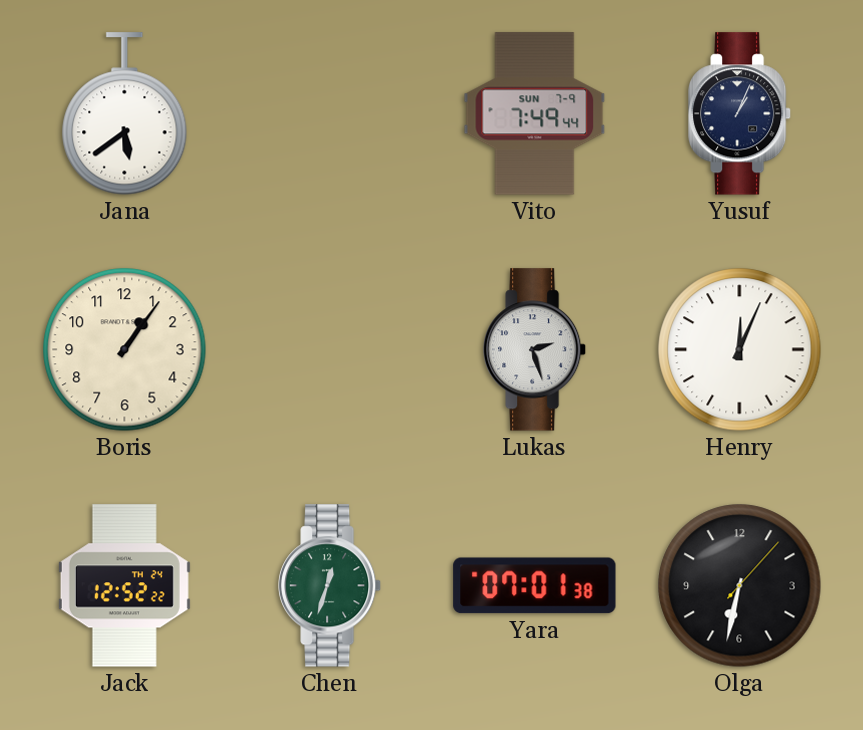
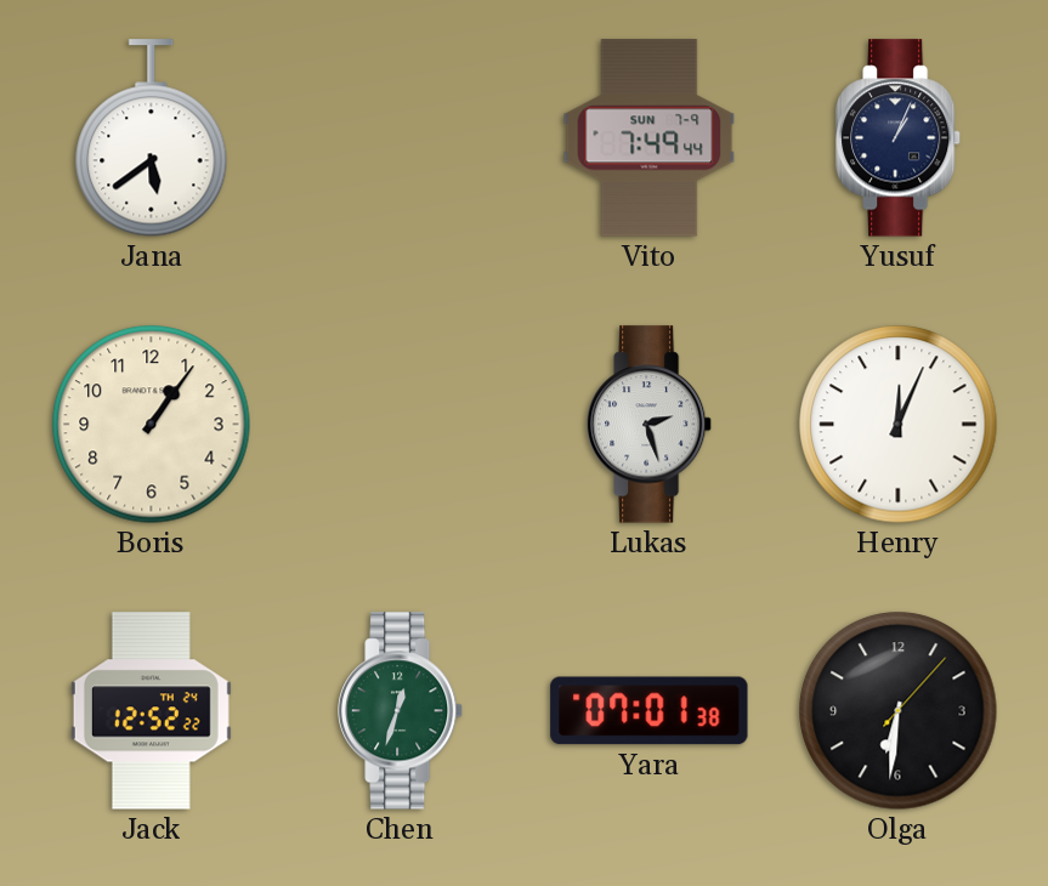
Olga: 6:32 -> 6:31 (899, 711)
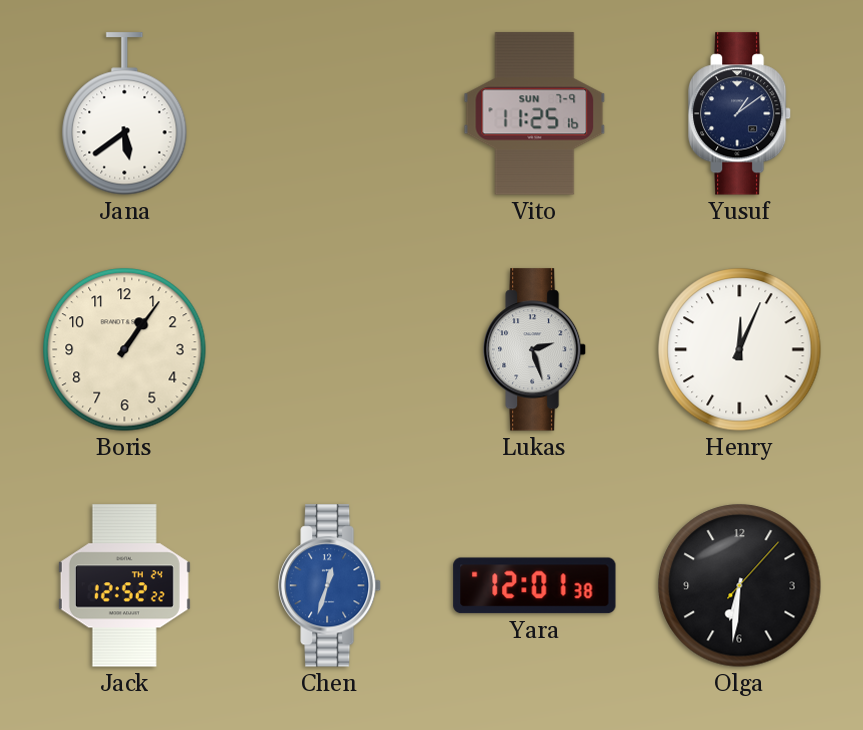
Vito: 7:49 -> 11:25 (535, 114)
Yusuf: 1:04 -> 1:09 (741, 114)
Chen dial: green -> blue (331, 586)
Yara: 07:01 -> 12:01 (535, 586)
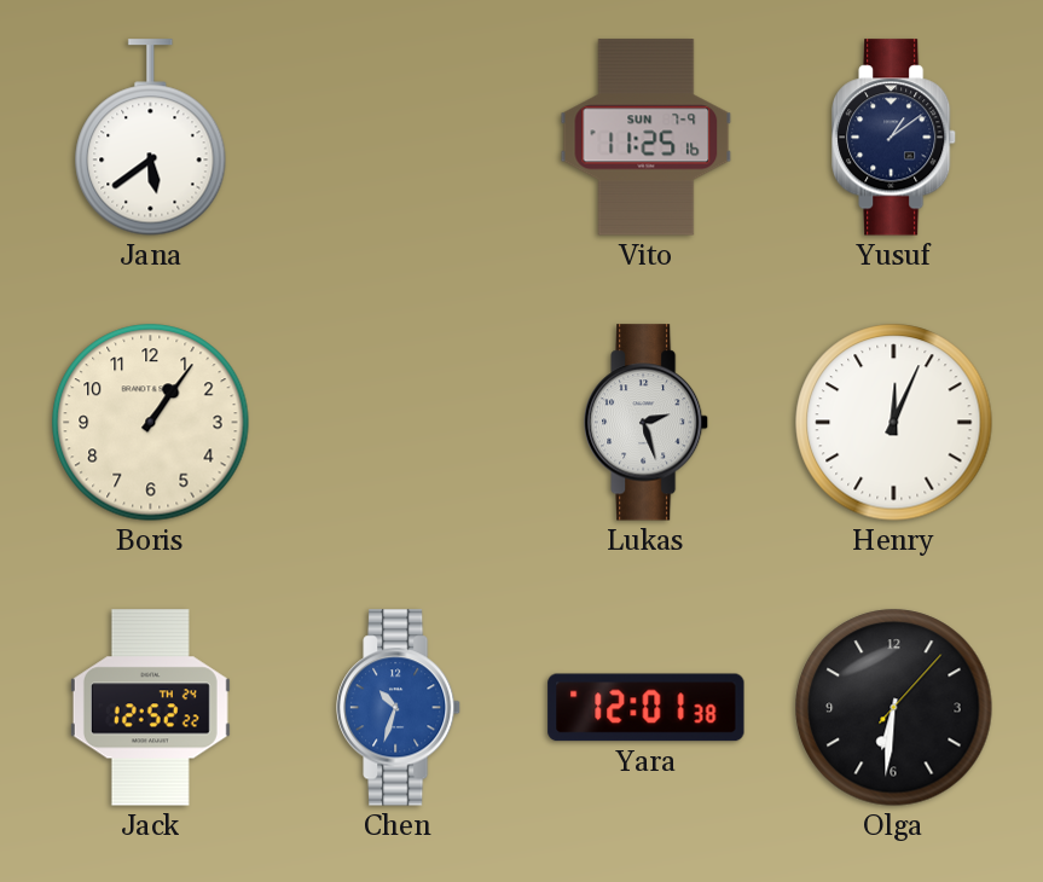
Chen: 12:33 -> 10:33 (400, 708)
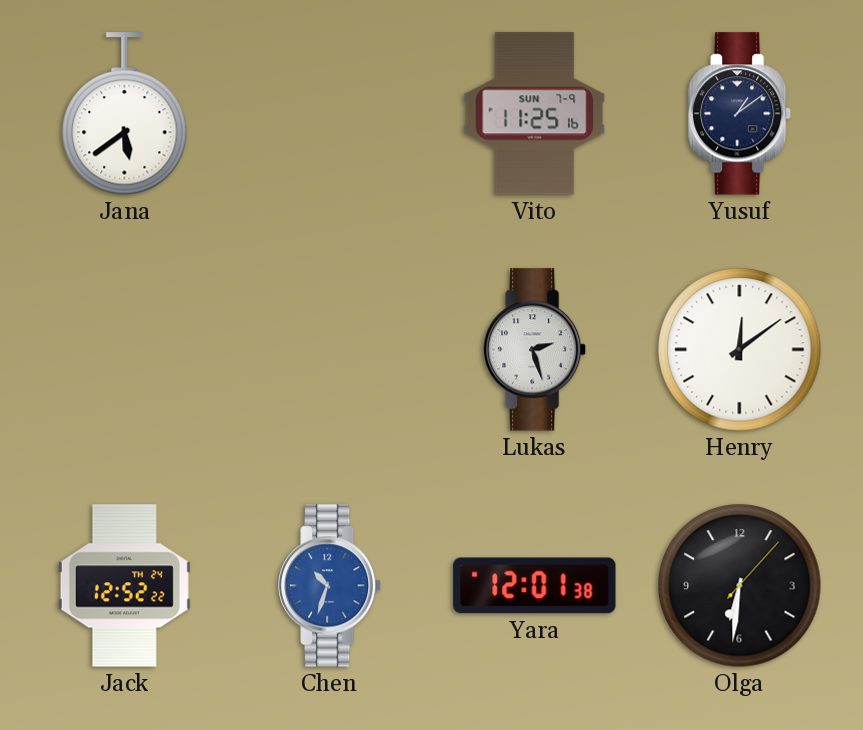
Boris: 1:06 -> none (151, 423)
Henry: 12:04 -> 12:09 (740, 350)
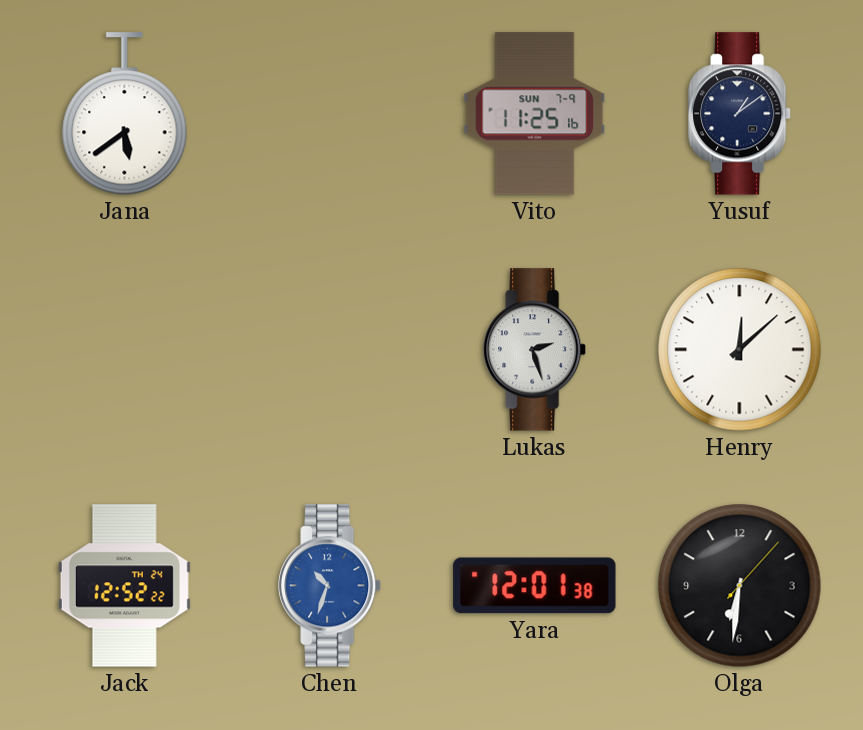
Henry: 12:09 -> 12:08 (740, 350)
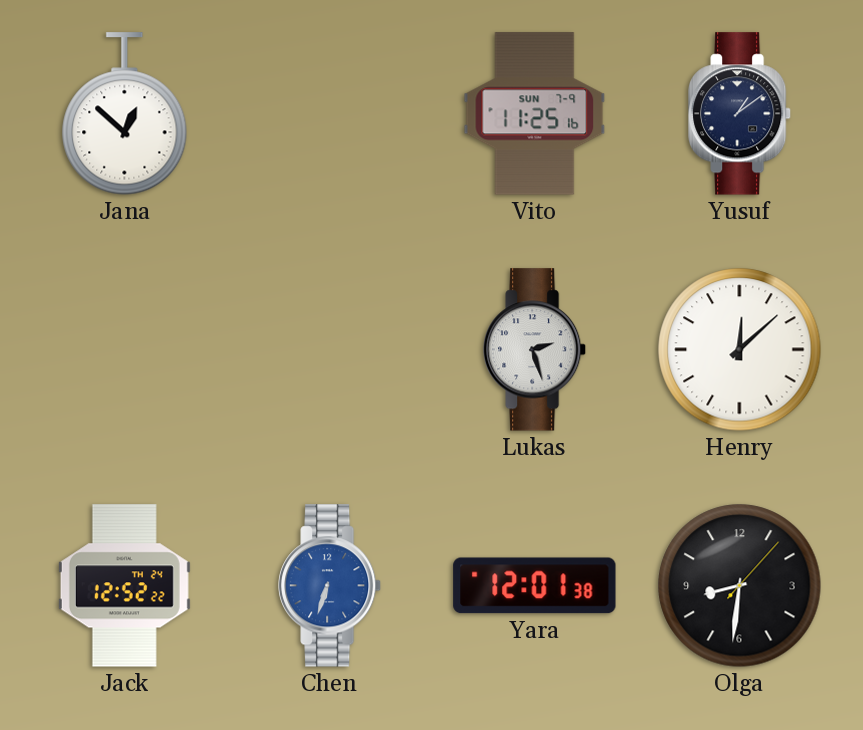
Jana: 5:39 -> 12:52 (125, 114)
Chen: 10:33 -> 6:33 (331, 586)
Olga: 6:31 -> 8:31 (740, 586)
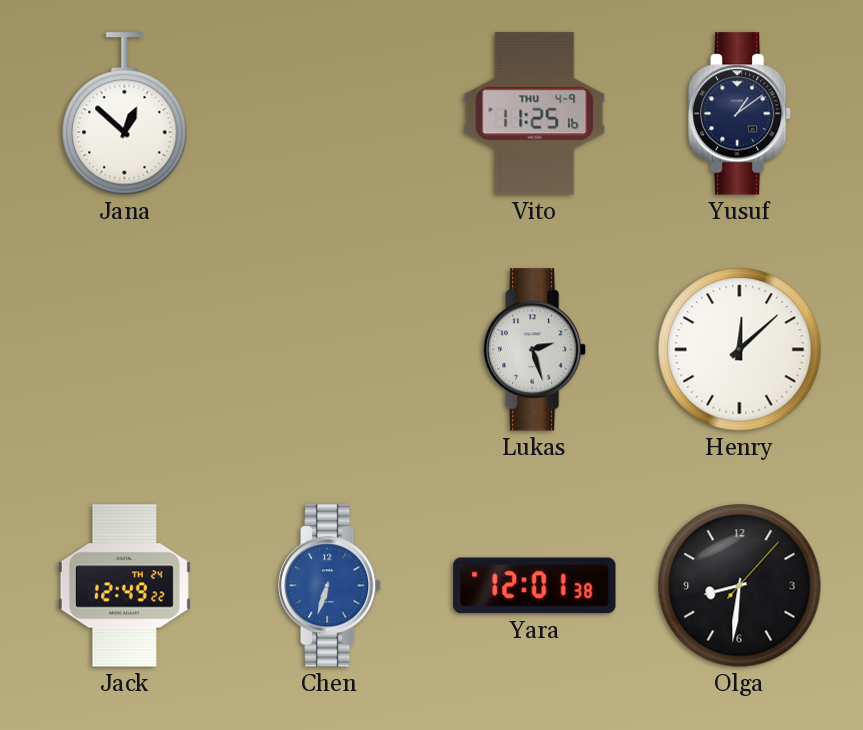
Vito date: SUN 7-9 -> THU 4-9 (535, 114)
Jack: 12:52 -> 12:49 (124, 586)
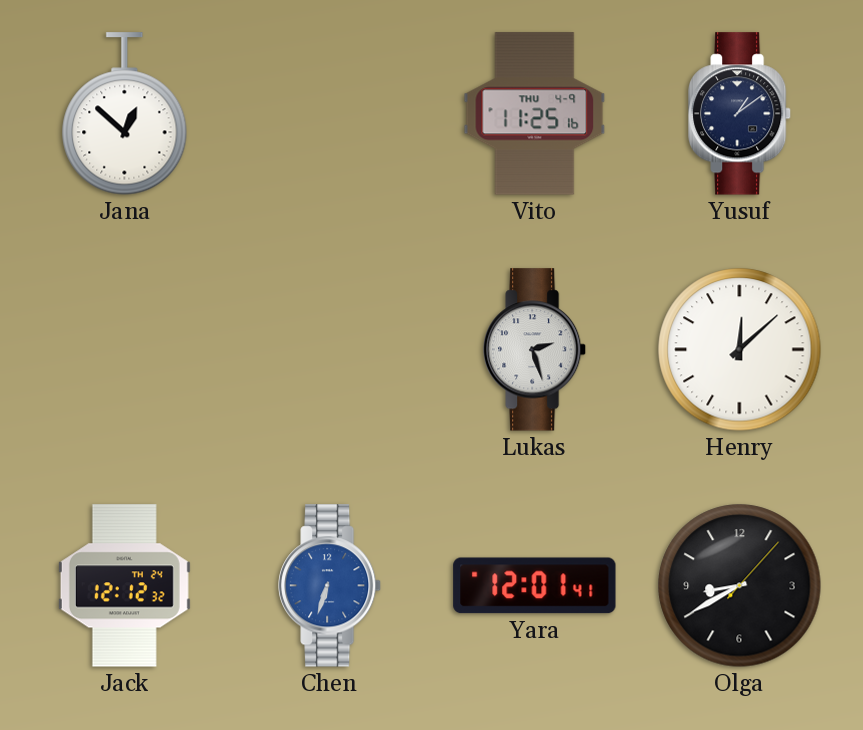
Jack: 12:49 -> 12:12 (124, 586)
Yara: 12:01:38 -> 12:01:41 (535, 586)
Olga: 8:31 -> 8:40 (740, 586)
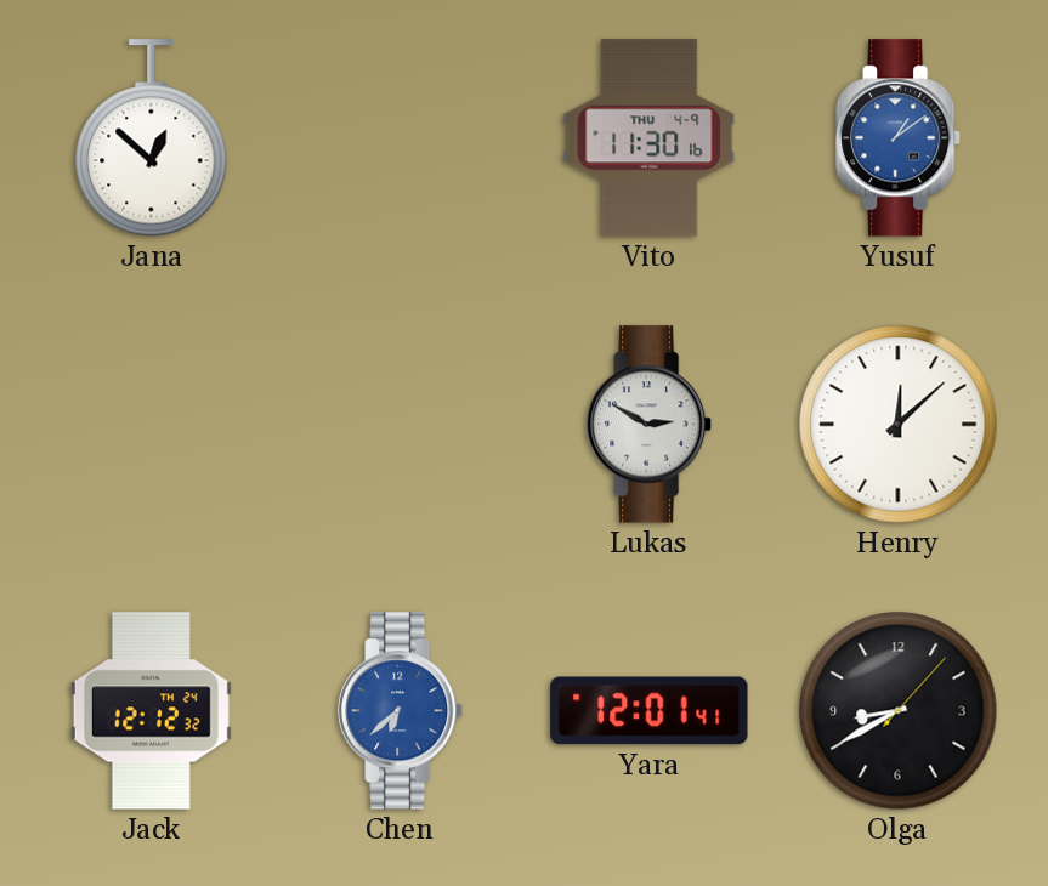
Vito: 11:25 -> 11:30 (650, 138)
Yusuf dial: navy -> blue (900, 138)
Lukas: 2:27 -> 2:50 (651, 425)
Chen: 6:33 -> 6:38 (402, 711)
